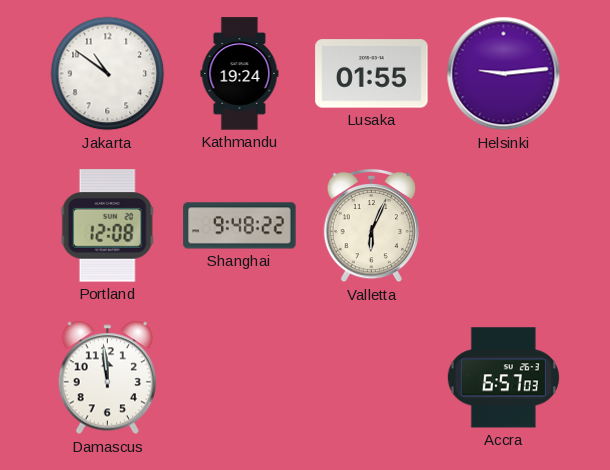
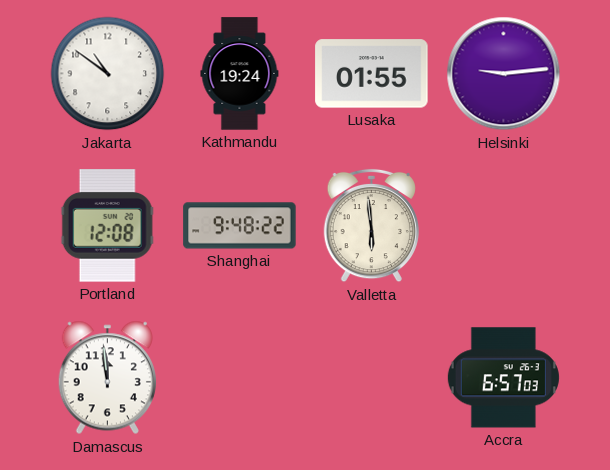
Valletta: 6:04 -> 5:59 (371, 226)
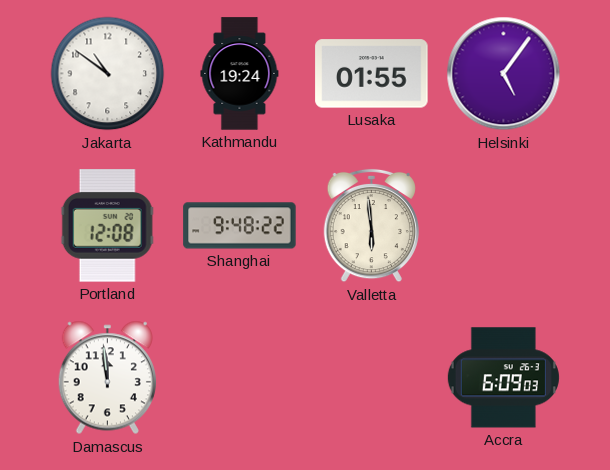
Helsinki: 9:14 -> 5:06 (504, 74)
Accra: 6:57 -> 6:09 (503, 378)
